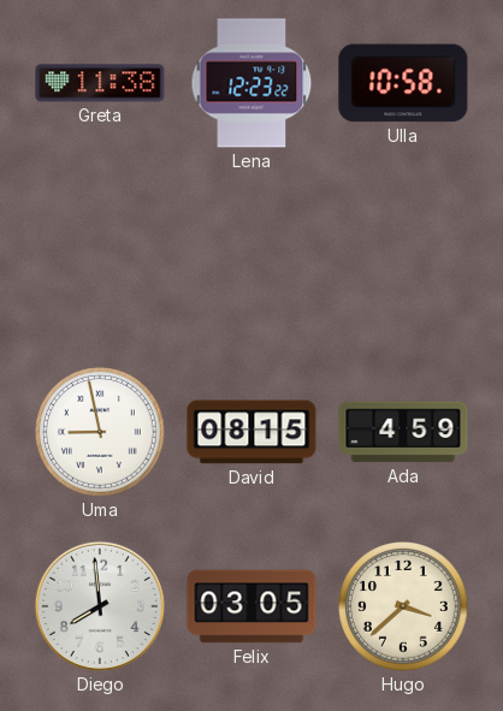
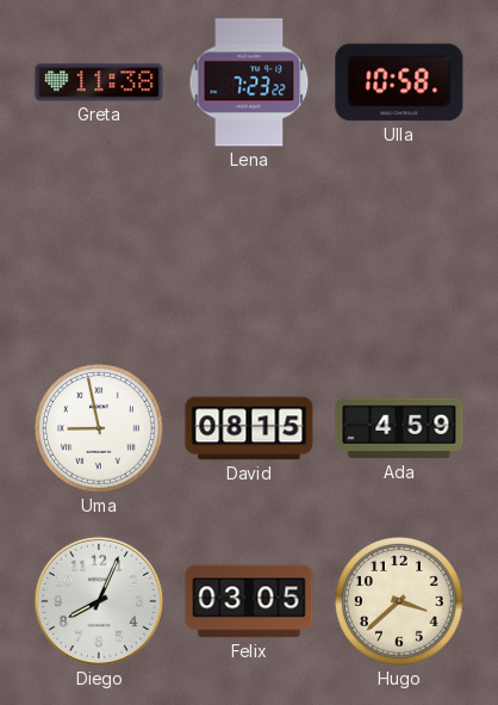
Lena: 12:23 -> 7:23 (249, 82)
Diego: 7:59 -> 8:04 (99, 601)
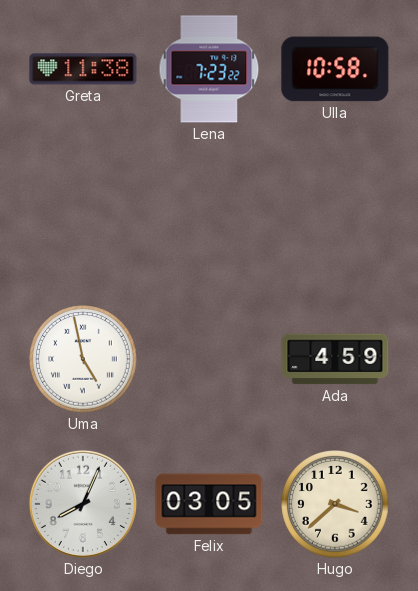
Uma: 8:58 -> 4:58 (83, 359)
David: 08:15 -> none (249, 428)
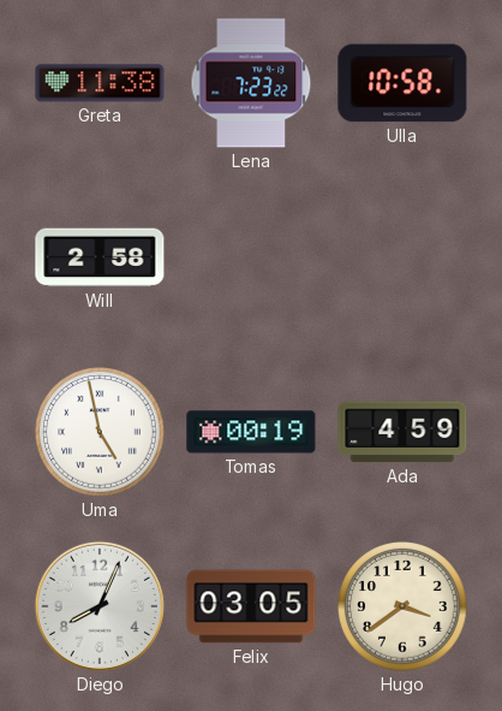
Will: none -> 2:58 (100, 257)
Tomas: none -> 00:19 (251, 432)
Hugo: 3:38 -> 3:39 (402, 606)
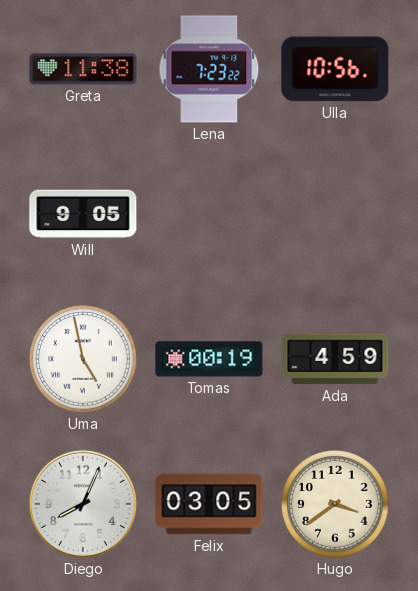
Ulla: 10:58 -> 10:56 (335, 69)
Will: 2:58 -> 9:05 (83, 214)
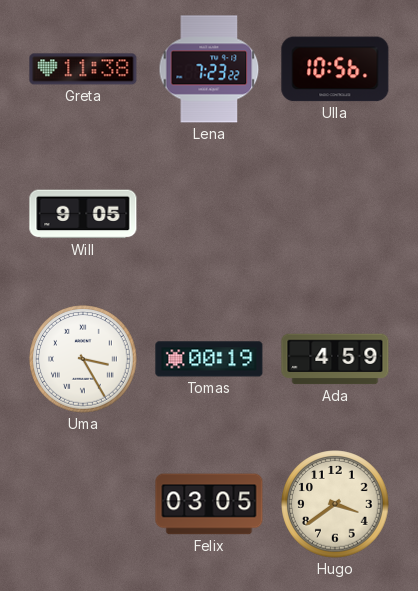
Uma: 4:58 -> 3:25 (83, 359)
Diego: 8:04 -> none (83, 504)
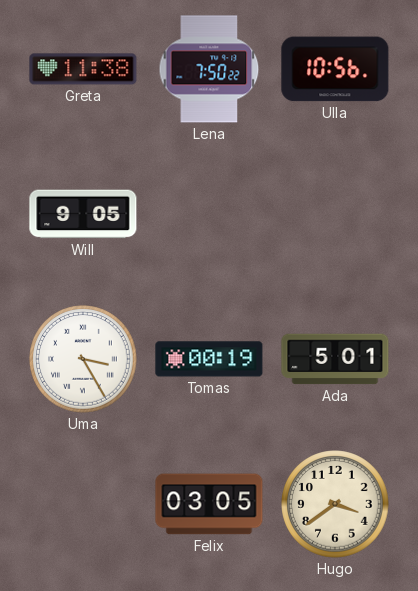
Lena: 7:23 -> 7:50 (209, 69)
Ada: 4:59 -> 5:01 (335, 359)
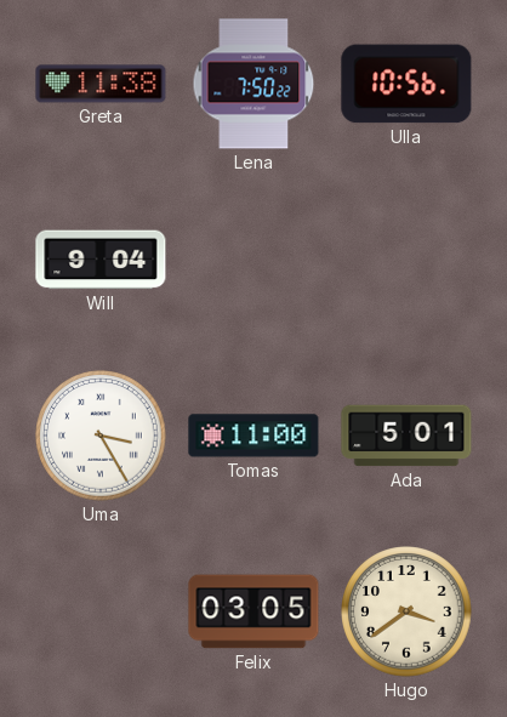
Will: 9:05 -> 9:04 (101, 260)
Tomas: 00:19 -> 11:00 (253, 436)
